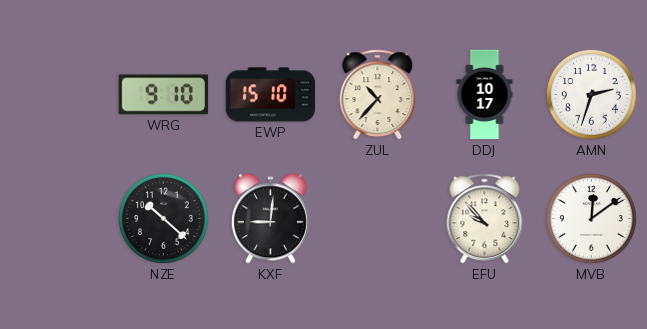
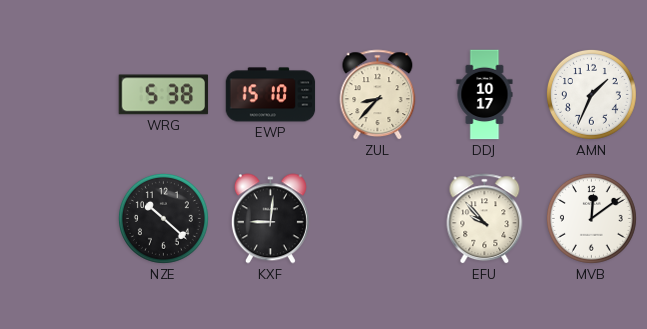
WRG: 9:10 -> 5:38 (164, 95)
ZUL: 10:37 -> 8:37 (378, 95)
AMN: 2:33 -> 1:34 (591, 94)
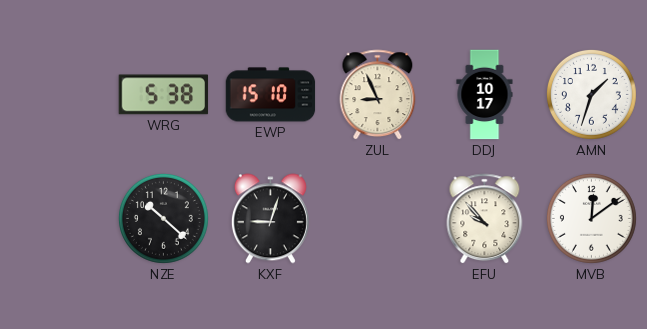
ZUL: 8:37 -> 8:56 (378, 95)
AMN: 1:34 -> 1:33 (591, 94)
KXF: 9:01 -> 9:03 (270, 219)
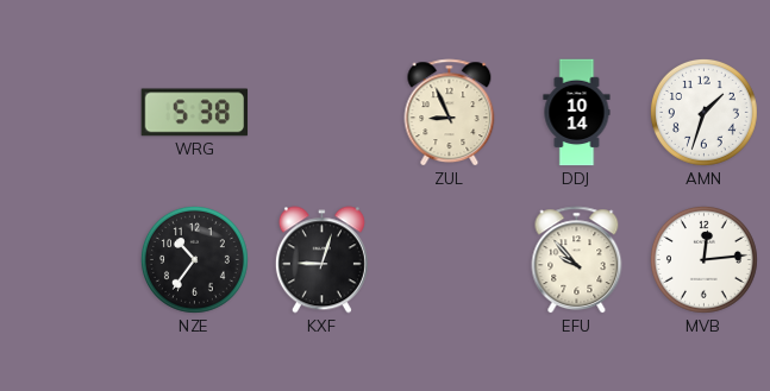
EWP: 15:10 -> none (271, 95)
DDJ: 10:17 -> 10:14 (577, 113)
NZE: 10:22 -> 10:36 (194, 259)
MVB: 12:09 -> 12:14 (703, 259)
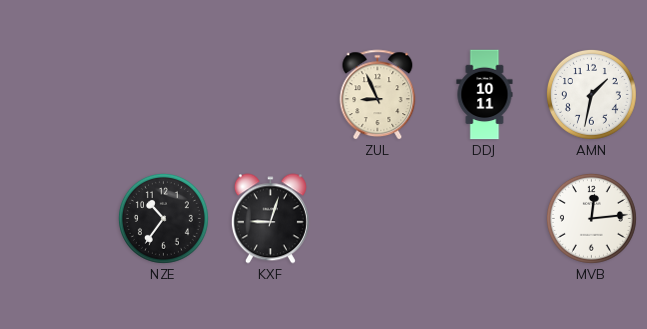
WRG: 5:38 -> none (195, 113)
DDJ: 10:14 -> 10:11 (485, 95)
AMN: 1:33 -> 1:32 (591, 94)
EFU: 9:53 -> none (577, 260)
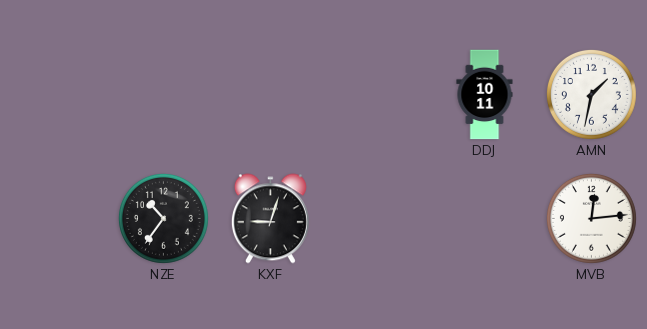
ZUL: 8:56 -> none (378, 95)
